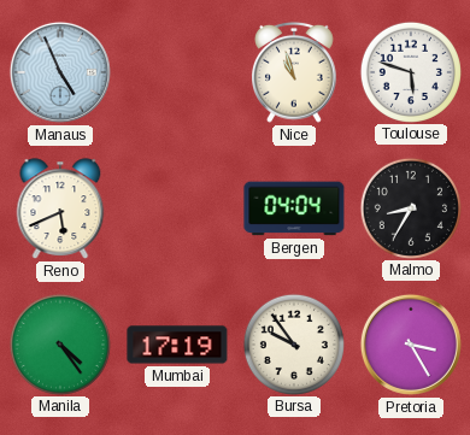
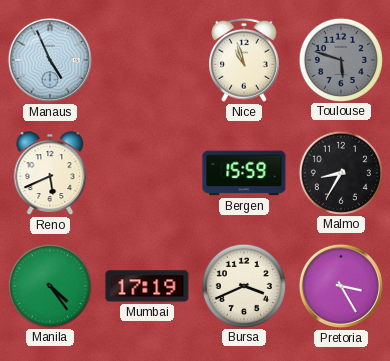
Toulouse dial: white -> grey (340, 59)
Bergen: 04:04 -> 15:59 (244, 173)
Bursa: 9:54 -> 3:41 (243, 285)
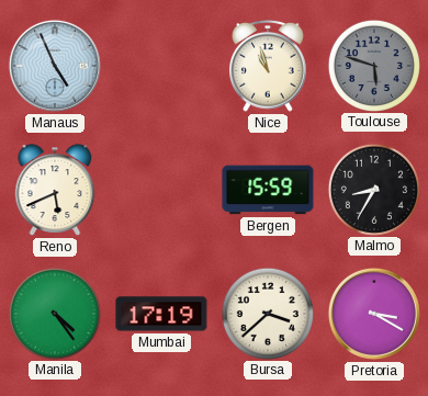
Bursa: 3:41 -> 3:38 (267, 313)
Pretoria: 3:25 -> 3:20 (374, 314)
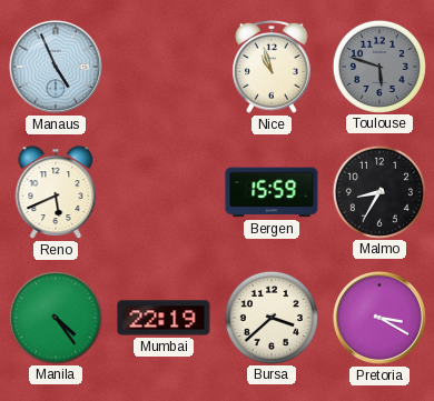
Mumbai: 17:19 -> 22:19 (164, 318)
